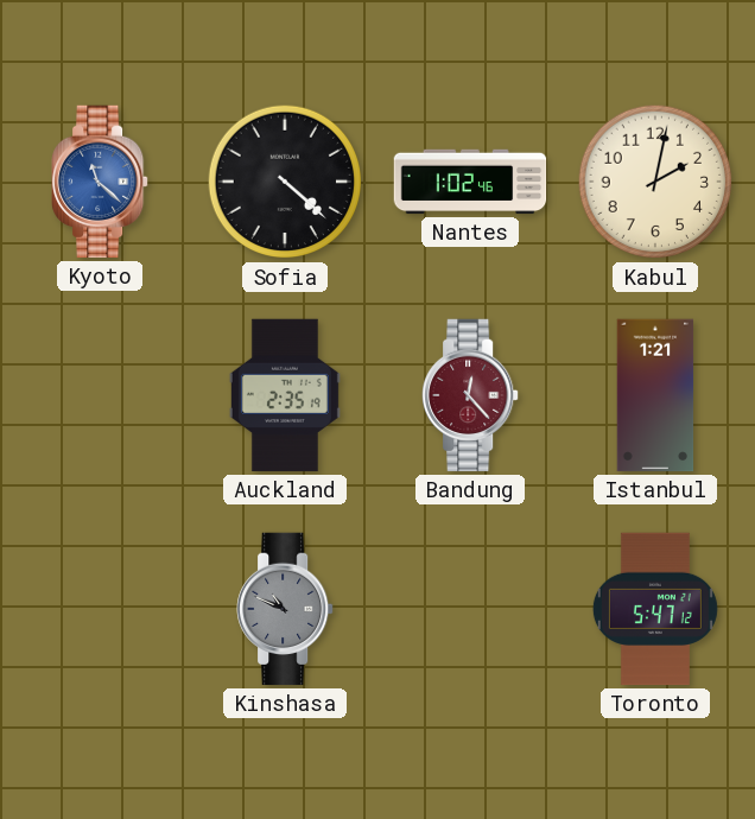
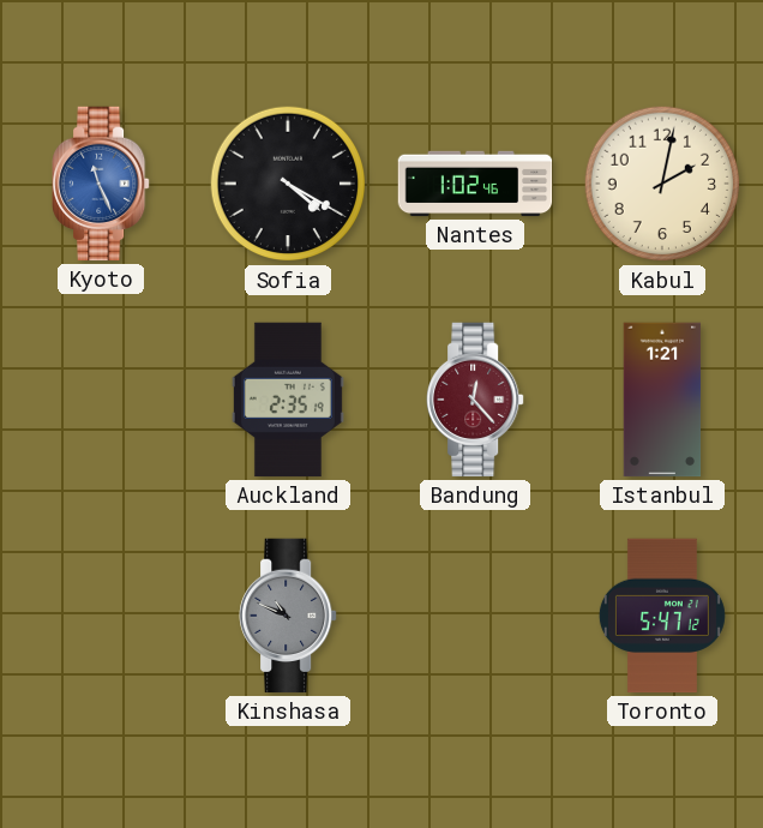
Kyoto: 11:22 -> 11:26 (102, 184)
Sofia: 4:22 -> 4:20 (288, 184)
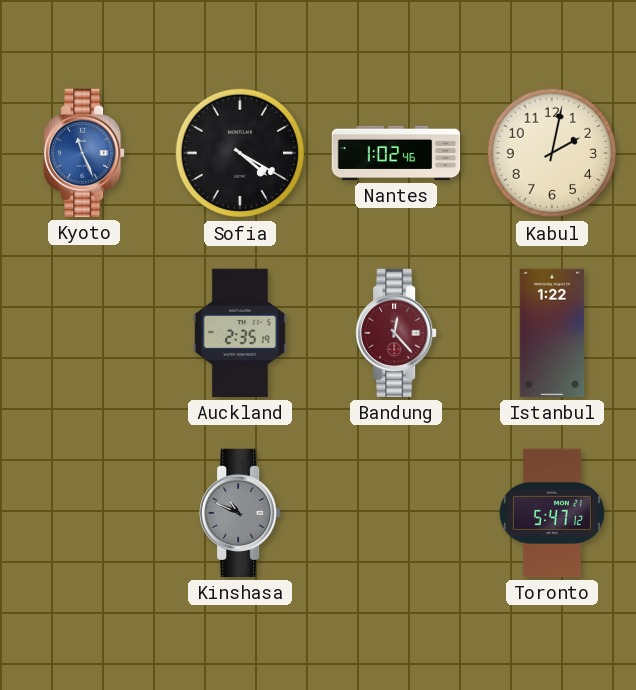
Istanbul: 1:21 -> 1:22 (552, 333)
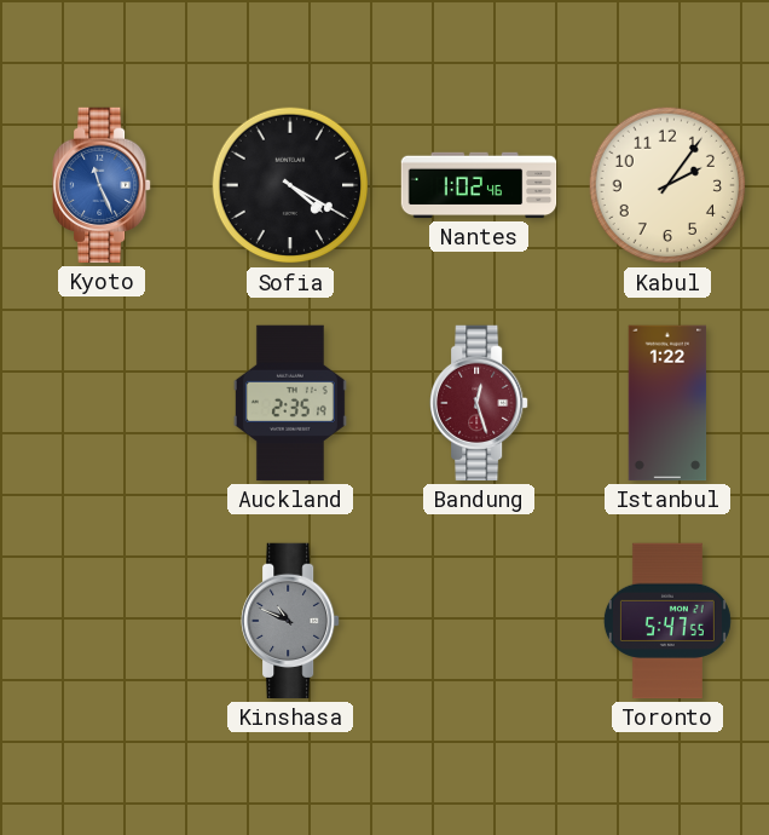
Kabul: 2:02 -> 2:06 (667, 185)
Bandung: 12:23 -> 12:27 (480, 403)
Toronto: 5:47:12 -> 5:47:55 (667, 621)
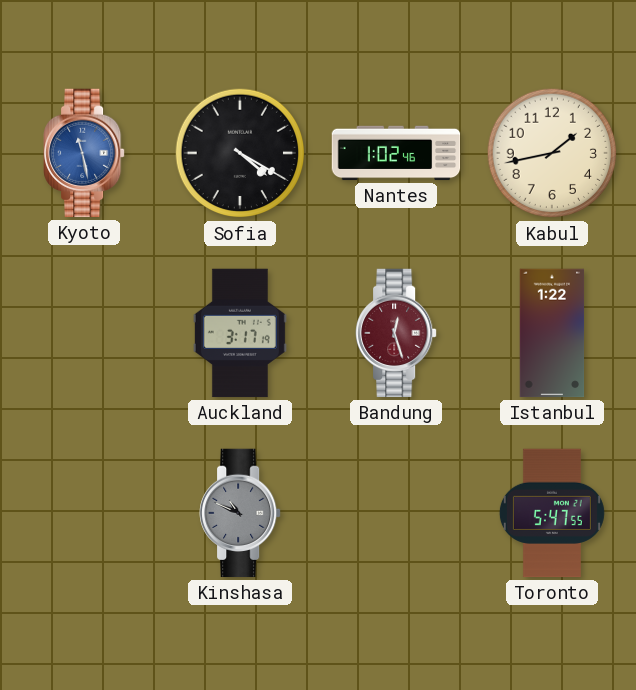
Kyoto: 11:26 -> 11:28 (85, 153)
Kabul: 2:06 -> 1:43 (552, 153)
Auckland: 2:35 -> 3:17 (240, 333)
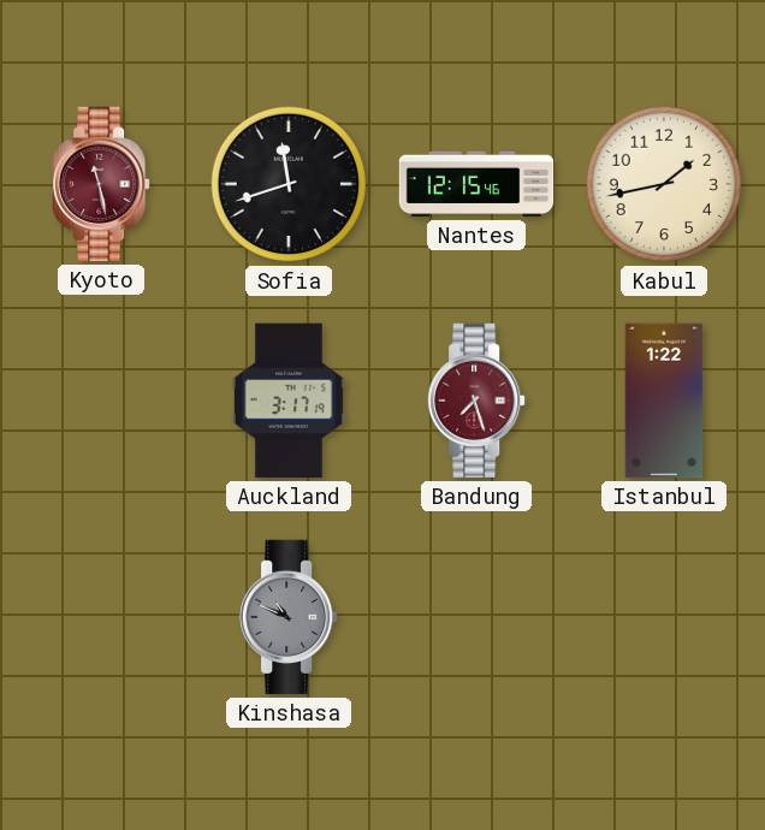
Kyoto dial: blue -> burgundy (102, 184)
Sofia: 4:20 -> 11:42 (289, 184)
Nantes: 1:02 -> 12:15 (476, 184)
Bandung: 12:27 -> 7:27 (478, 401)
Toronto: 5:47 -> none (552, 513)
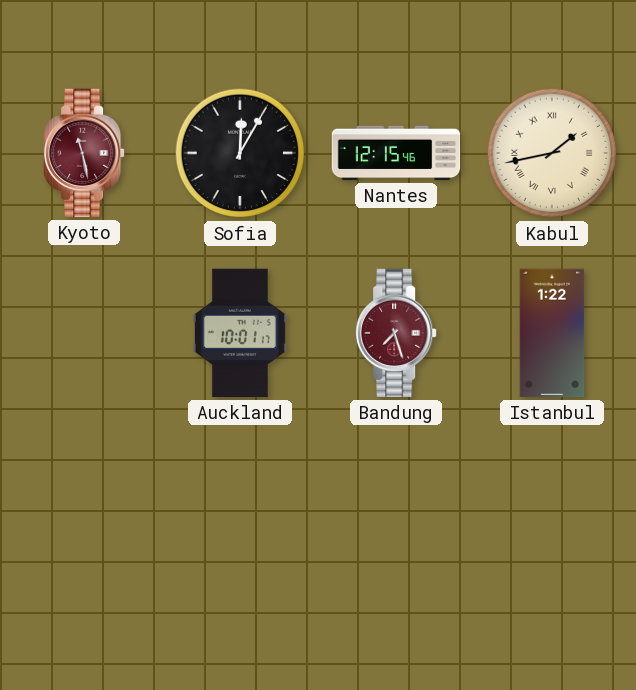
Sofia: 11:42 -> 12:05 (240, 153)
Kabul numerals: Arabic -> Roman (552, 153)
Auckland: 3:17 -> 10:01 (240, 333)
Kinshasa: 10:49 -> none (290, 617)
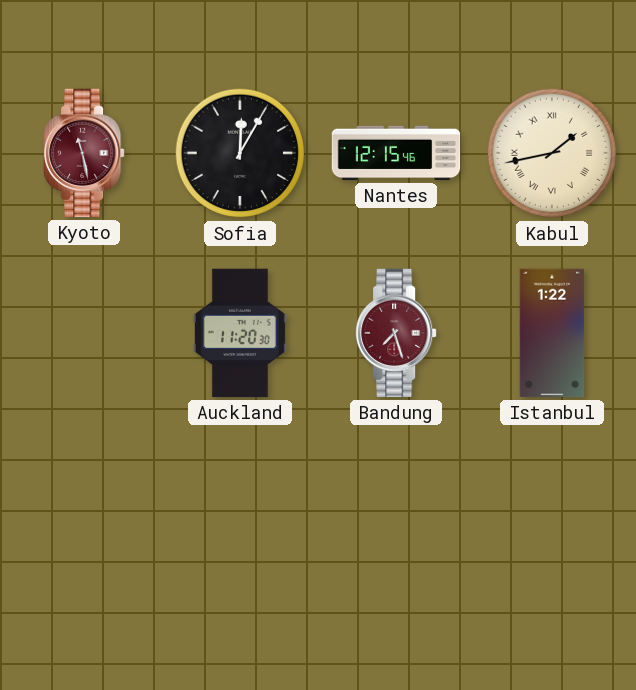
Auckland: 10:01 -> 11:20 (240, 333)
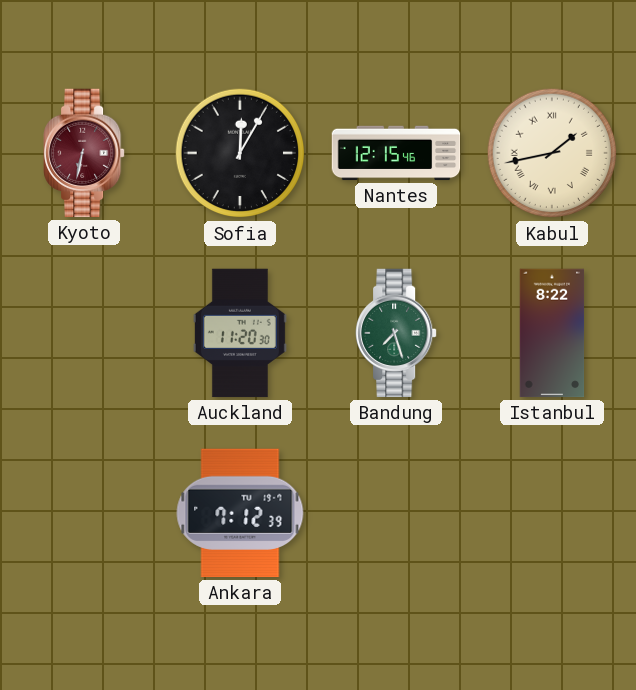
Kyoto: 11:28 -> 6:32 (85, 153)
Bandung dial: burgundy -> green (397, 333)
Istanbul: 1:22 -> 8:22 (552, 333)
Ankara: none -> 7:12 (240, 513)
